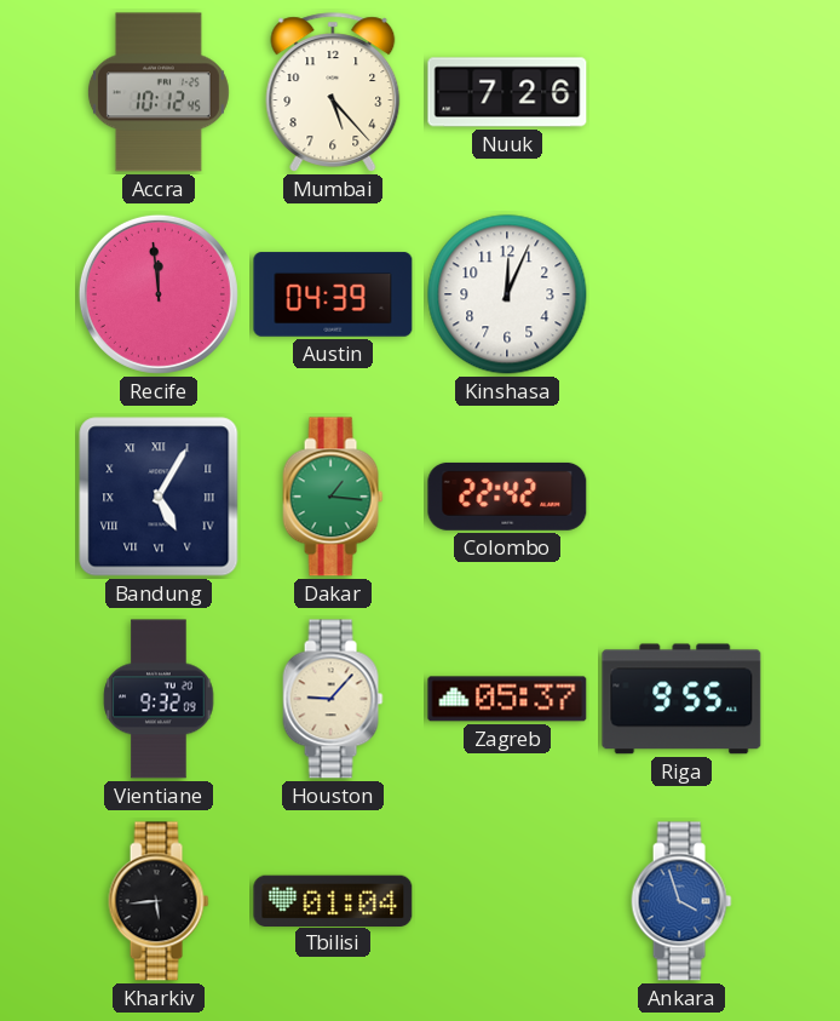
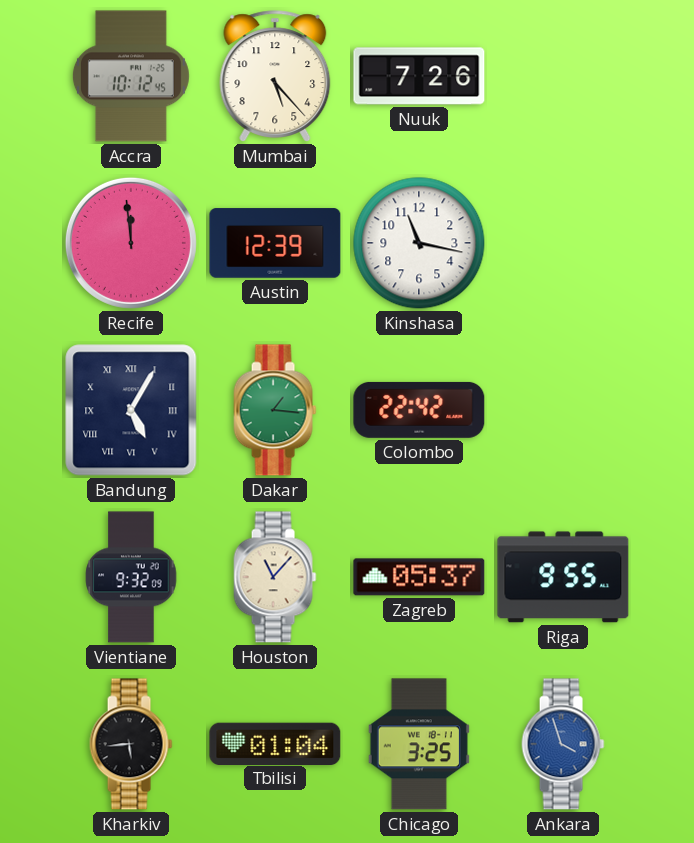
Austin: 04:39 -> 12:39 (275, 243)
Kinshasa: 12:04 -> 11:17 (419, 243)
Houston: 9:07 -> 11:07 (275, 577)
Chicago: none -> 3:25 (419, 744)
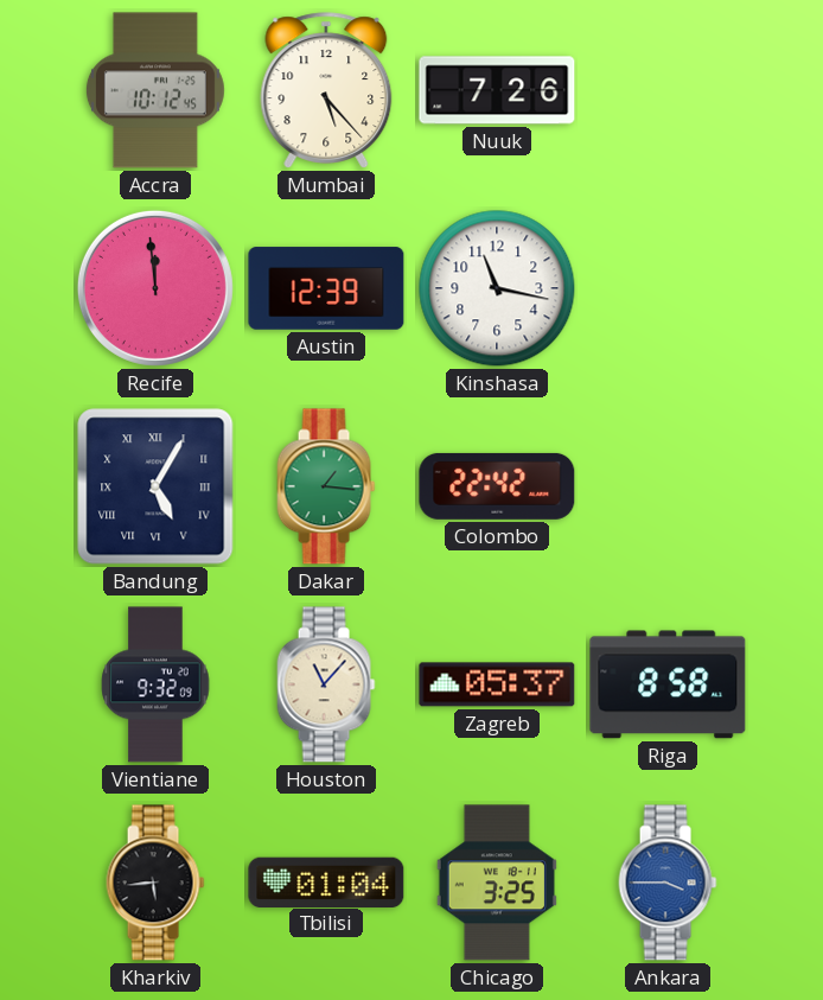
Riga: 9:55 -> 8:58 (668, 684)
Ankara: 3:57 -> 3:45 (668, 883)
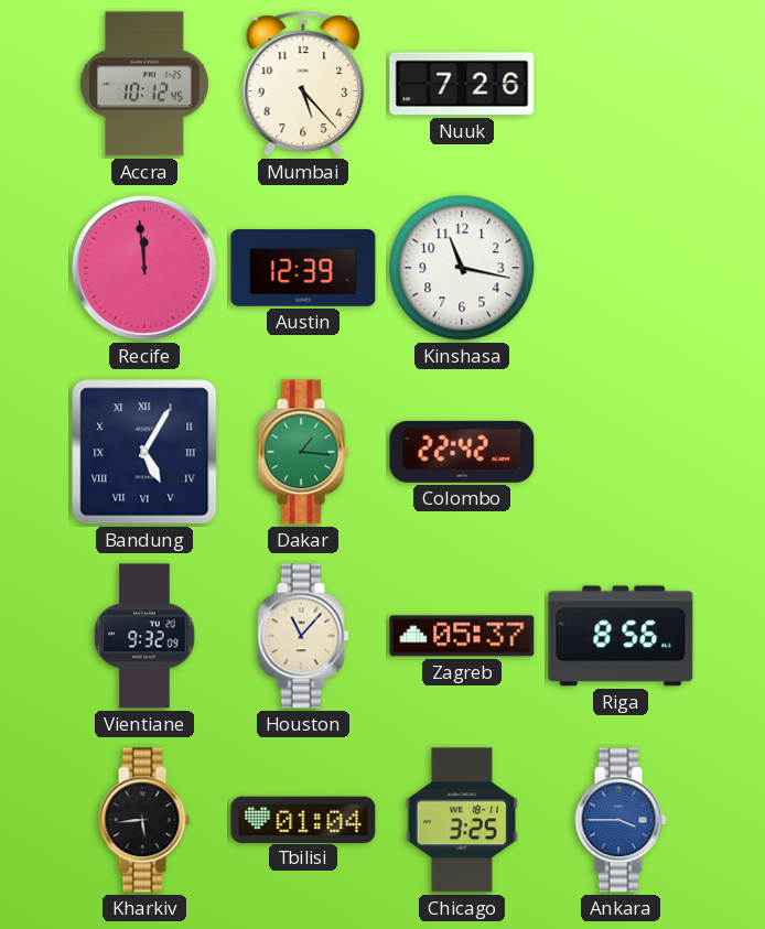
Riga: 8:58 -> 8:56 (621, 636)
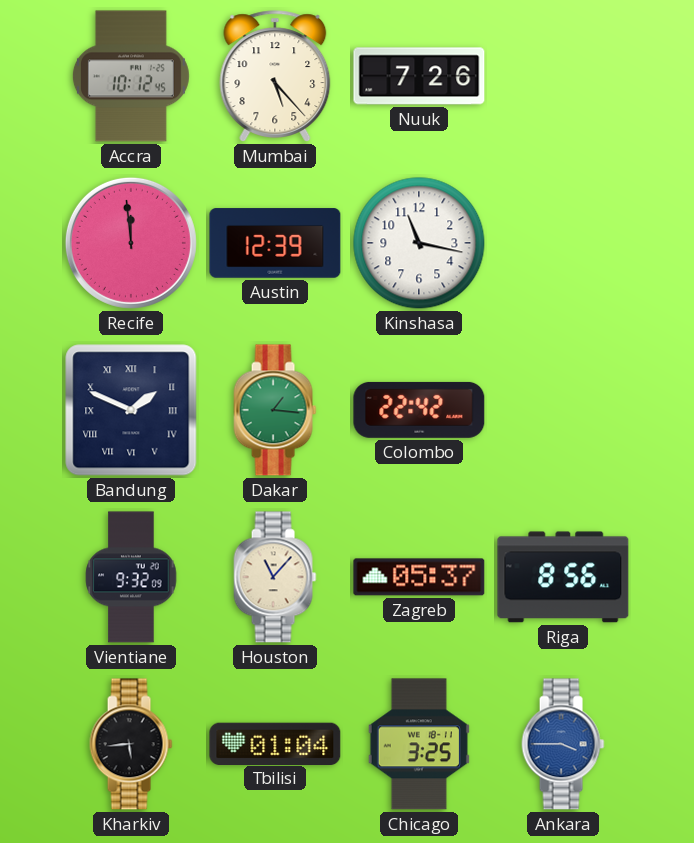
Bandung: 5:05 -> 1:49 (131, 410)
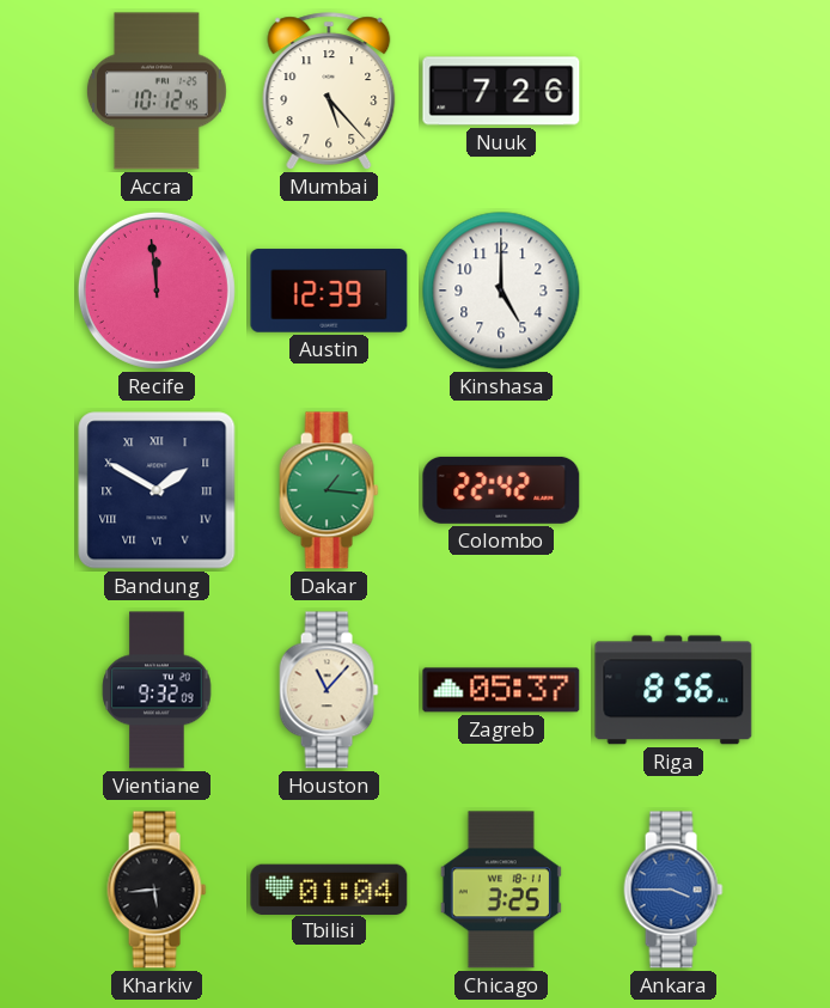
Kinshasa: 11:17 -> 5:00 (501, 291)
Bandung: 1:49 -> 1:50 (157, 490)
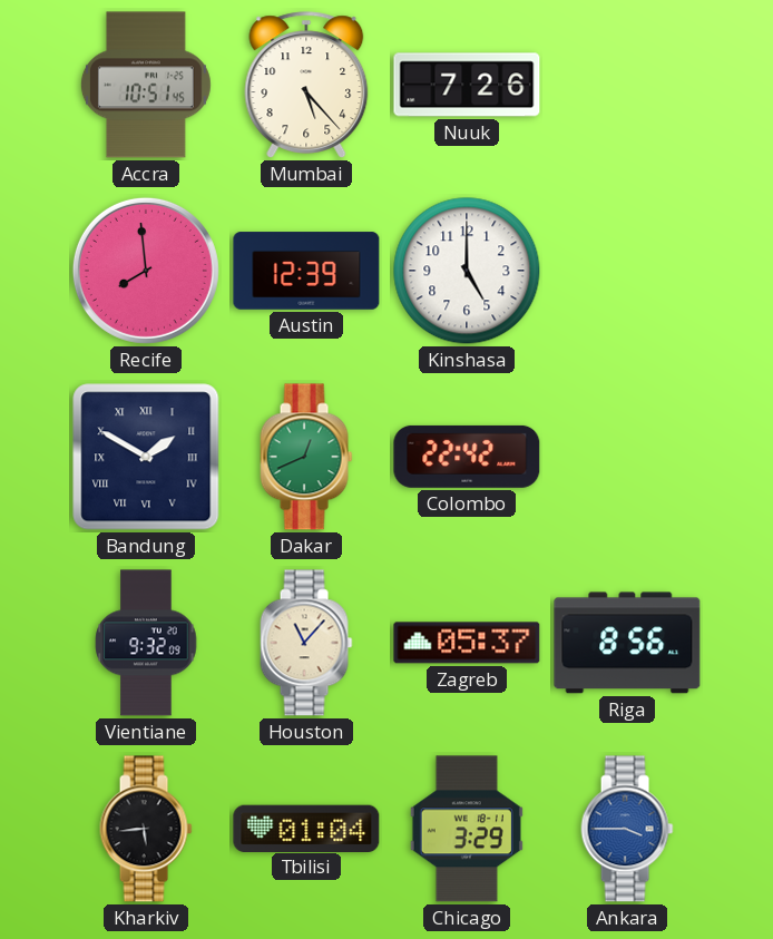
Accra: 10:12 -> 10:51 (146, 85)
Recife: 11:59 -> 7:59 (146, 271)
Dakar: 1:16 -> 12:41 (306, 457)
Chicago: 3:25 -> 3:29 (467, 829)
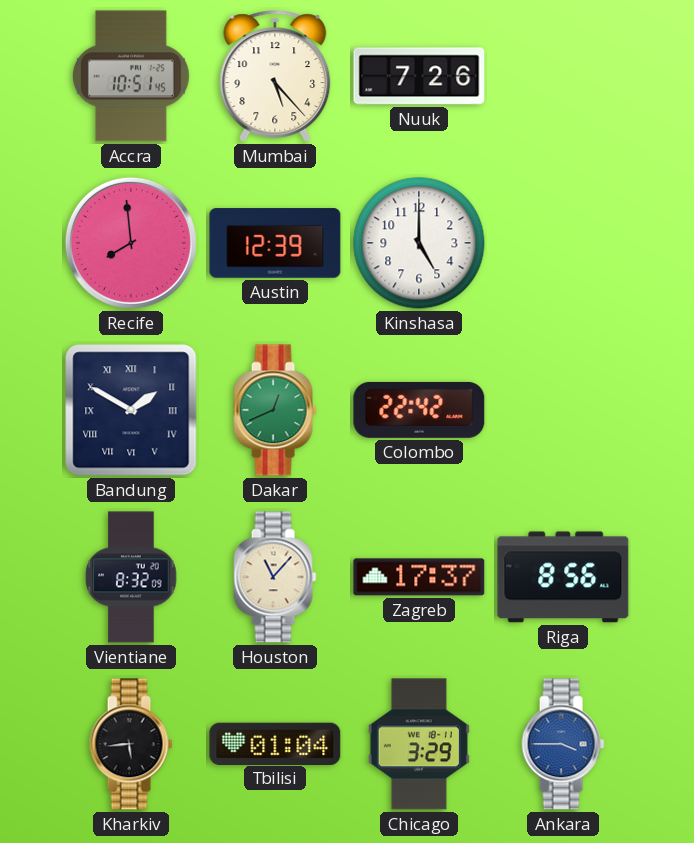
Vientiane: 9:32 -> 8:32 (131, 577)
Zagreb: 05:37 -> 17:37 (419, 577)
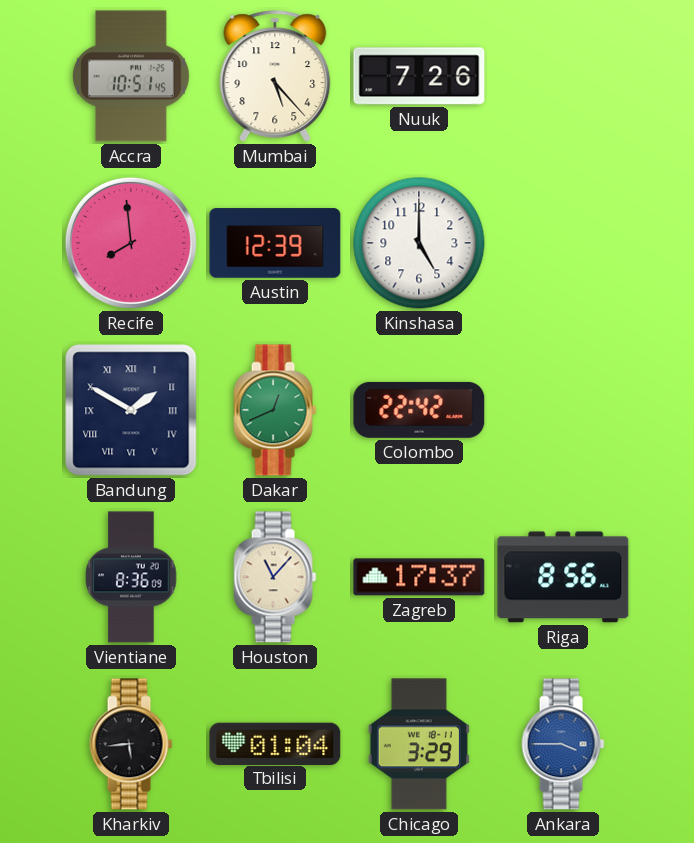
Vientiane: 8:32 -> 8:36 (131, 577)
